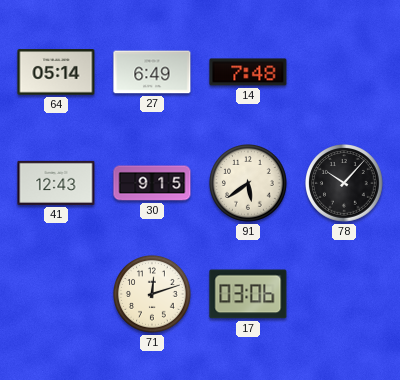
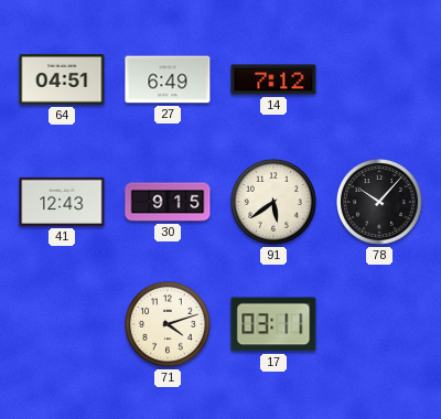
64: 05:14 -> 04:51 (62, 79)
14: 7:48 -> 7:12 (273, 79)
71: 12:12 -> 4:12 (169, 325)
17: 03:06 -> 03:11 (273, 324)
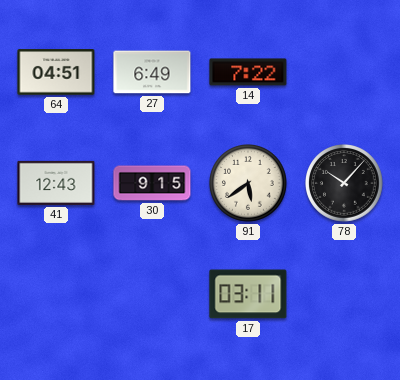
14: 7:12 -> 7:22 (248, 72)
71: 4:12 -> none (169, 325)
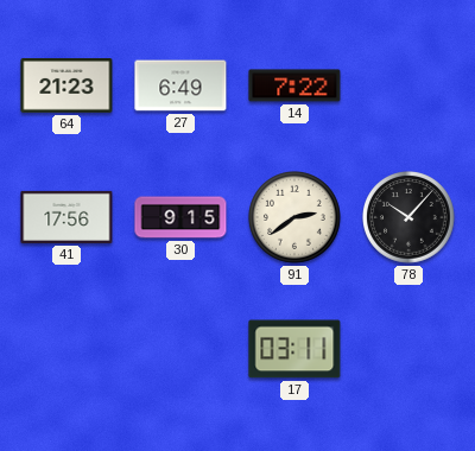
64: 04:51 -> 21:23 (66, 85)
41: 12:43 -> 17:56 (66, 217)
91: 5:39 -> 2:39 (296, 218)
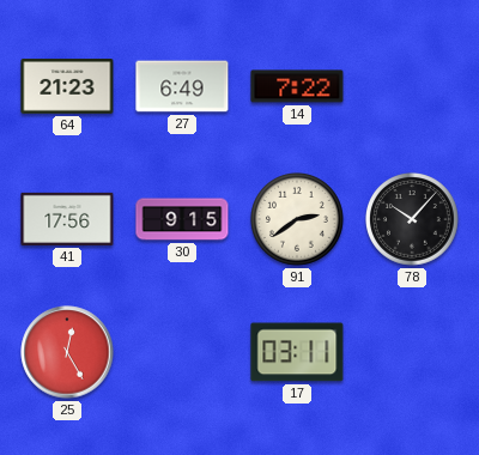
25: none -> 12:25 (67, 352)
